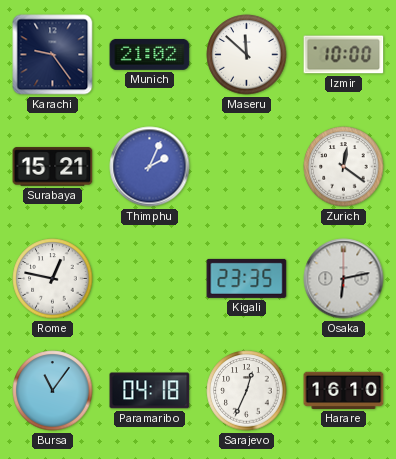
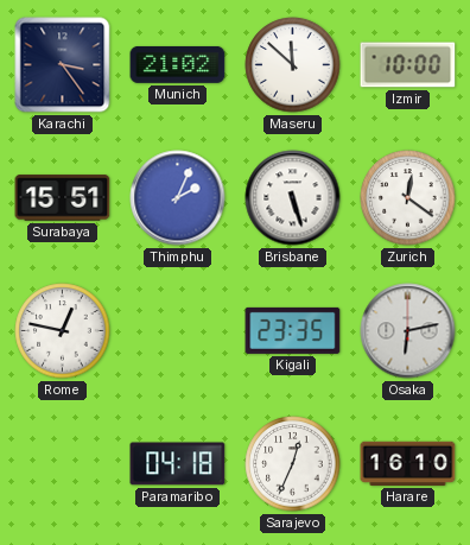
Karachi: 9:24 -> 3:24 (63, 65)
Surabaya: 15:21 -> 15:51 (63, 198)
Brisbane: none -> 5:27 (293, 198)
Bursa: 11:06 -> none (53, 391)
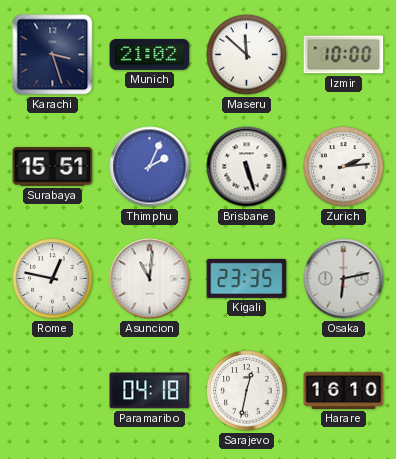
Karachi: 3:24 -> 3:27 (53, 55)
Zurich: 12:21 -> 2:14 (344, 167)
Asuncion: none -> 11:01 (150, 279)
Sarajevo: 12:34 -> 12:32 (247, 391)
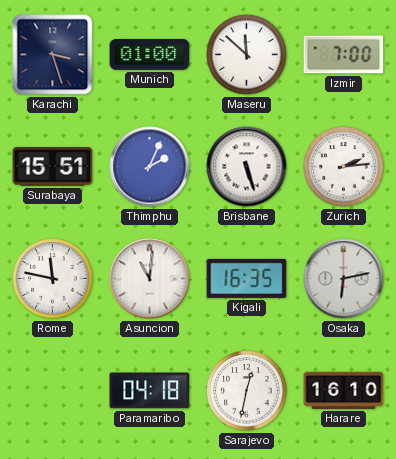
Munich: 21:02 -> 01:00 (150, 54)
Izmir: 10:00 -> 7:00 (344, 55)
Rome: 12:47 -> 11:47 (53, 279)
Kigali: 23:35 -> 16:35 (247, 278)
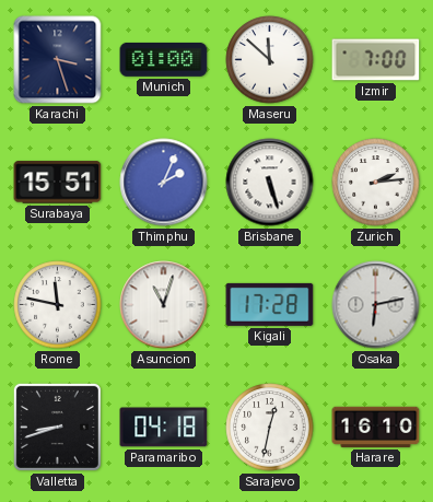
Asuncion: 11:01 -> 11:03 (164, 305)
Kigali: 16:35 -> 17:28 (270, 304)
Valletta: none -> 8:42 (57, 427)
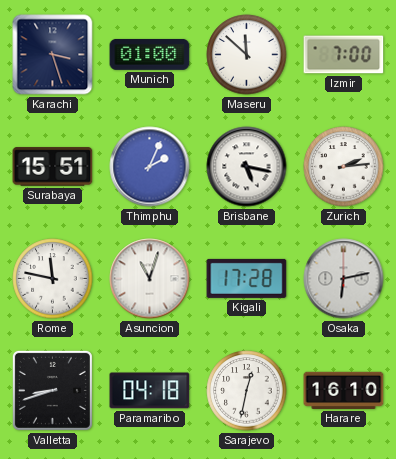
Brisbane: 5:27 -> 5:17 (247, 167)
